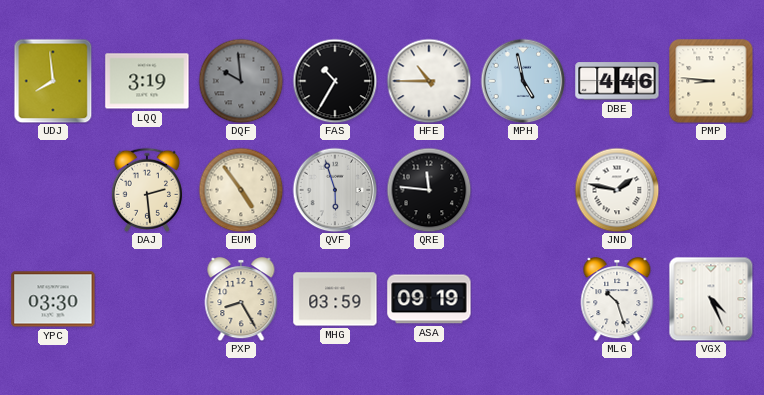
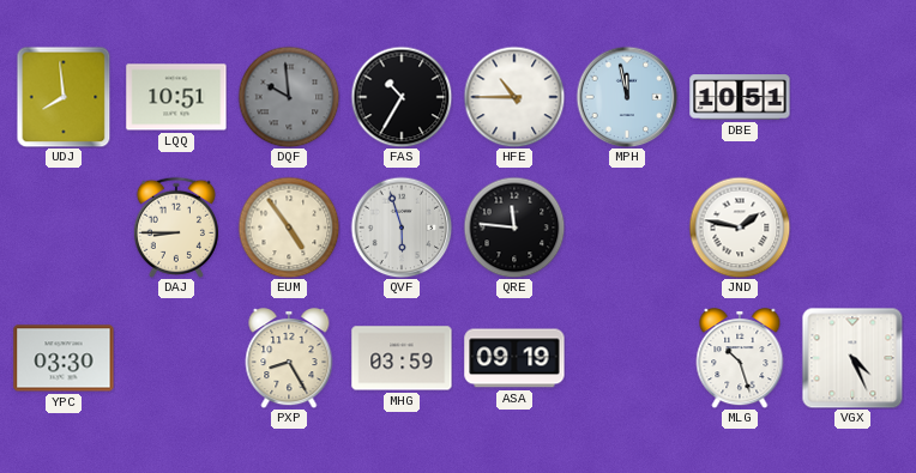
LQQ: 3:19 -> 10:51 (176, 97)
MPH: 4:58 -> 11:58 (627, 97)
DBE: 4:46 -> 10:51 (740, 97)
PMP: 8:46 -> none (711, 81)
DAJ: 2:29 -> 8:45 (176, 228)
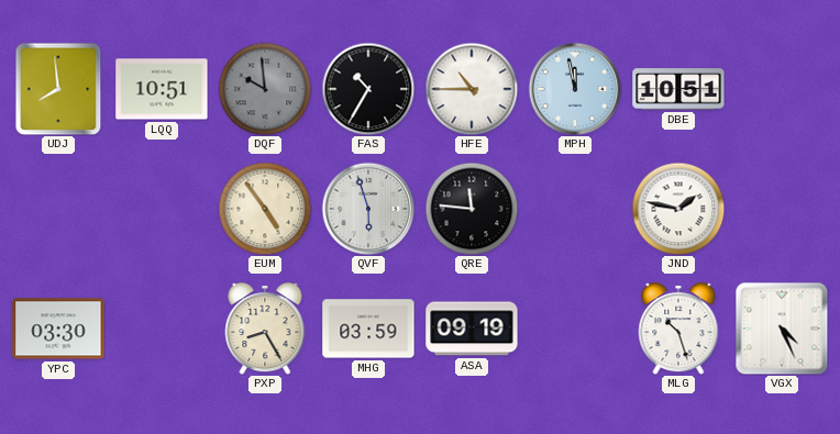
DAJ: 8:45 -> none (176, 228)
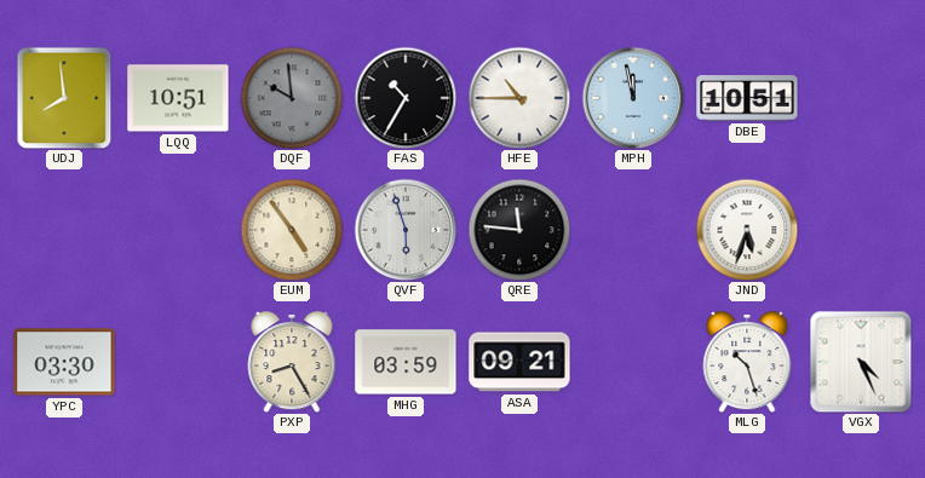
JND: 1:47 -> 5:33 (747, 230)
ASA: 09:19 -> 09:21 (519, 362)
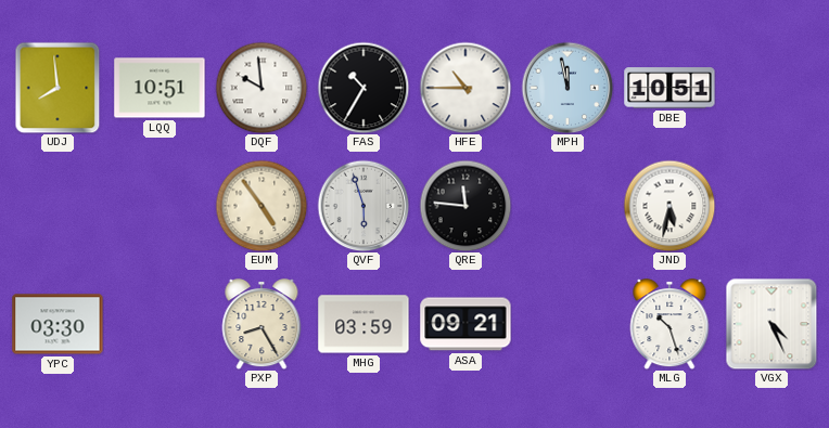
DQF dial: grey -> white (262, 88)
JND: 5:33 -> 5:32 (669, 206)
